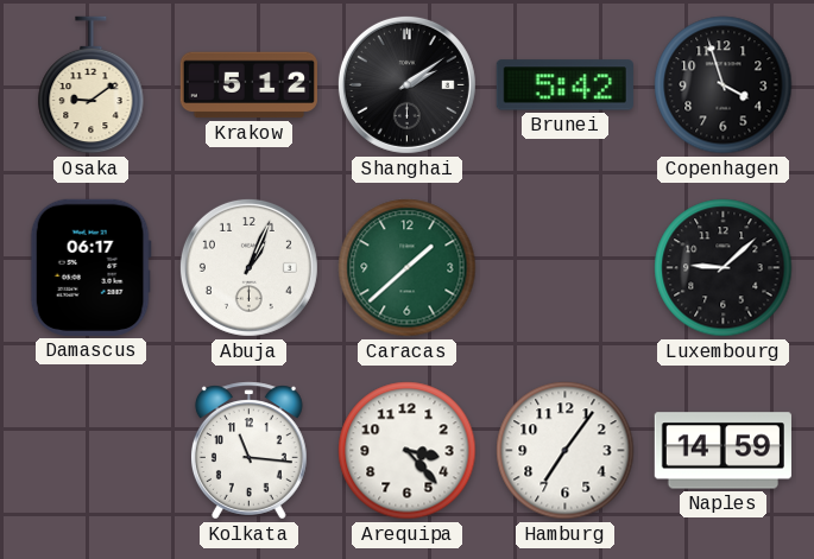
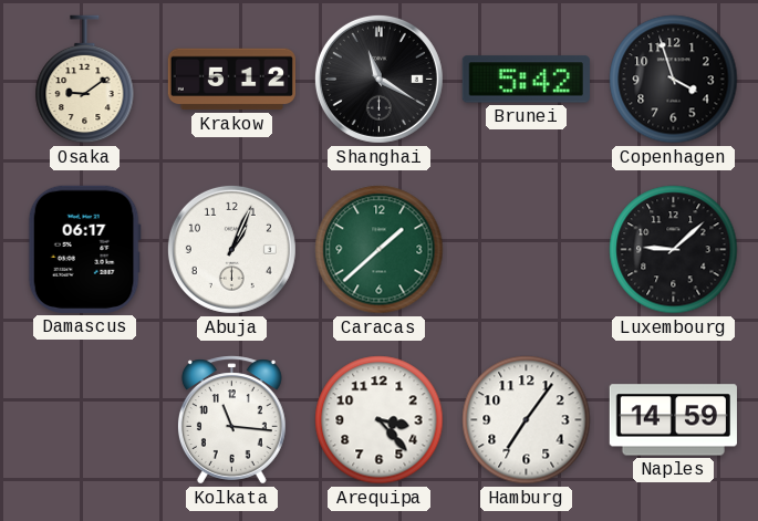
Shanghai: 2:09 -> 11:20 (378, 79)
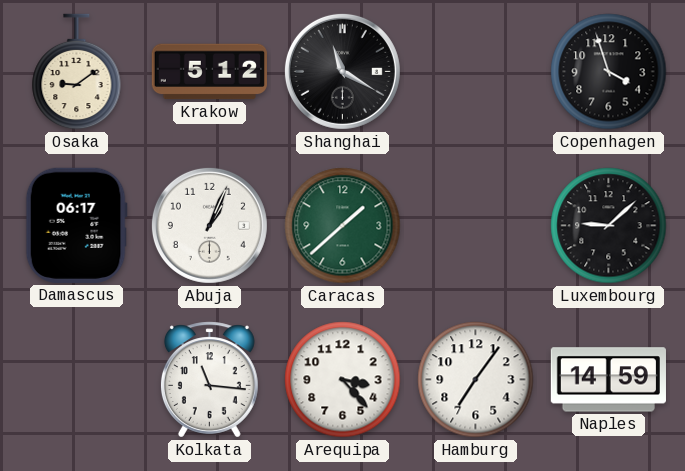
Brunei: 5:42 -> none (526, 80)
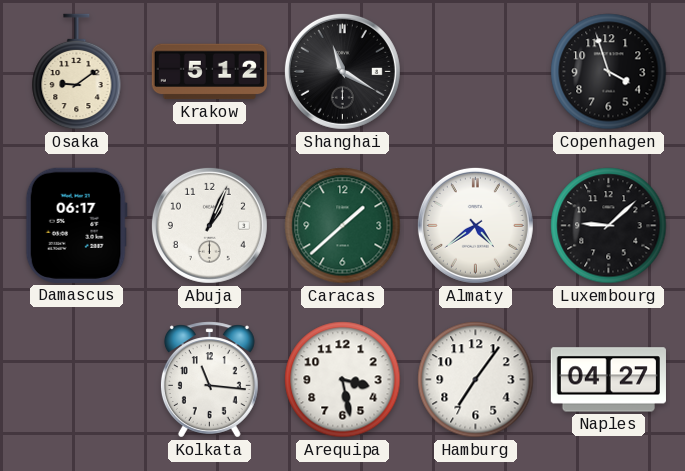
Almaty: none -> 4:39 (475, 225)
Arequipa: 3:23 -> 3:28 (343, 380)
Naples: 14:59 -> 04:27 (608, 380)
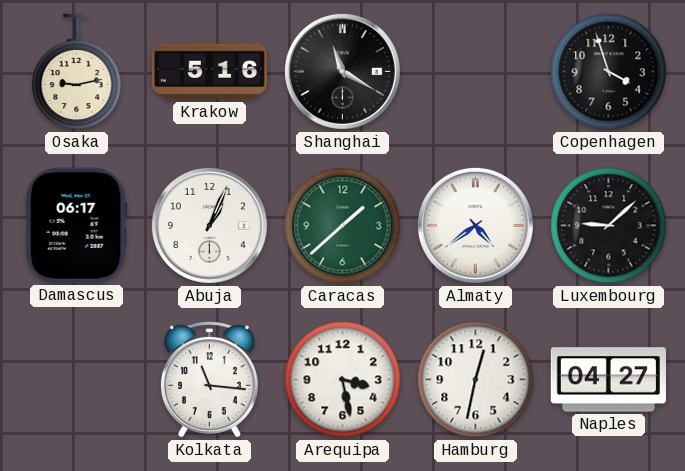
Osaka: 9:09 -> 9:13 (77, 72)
Krakow: 5:12 -> 5:16 (209, 72)
Hamburg: 7:06 -> 12:32 (476, 380)
